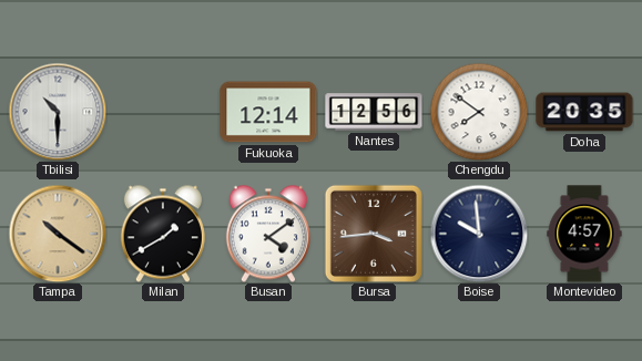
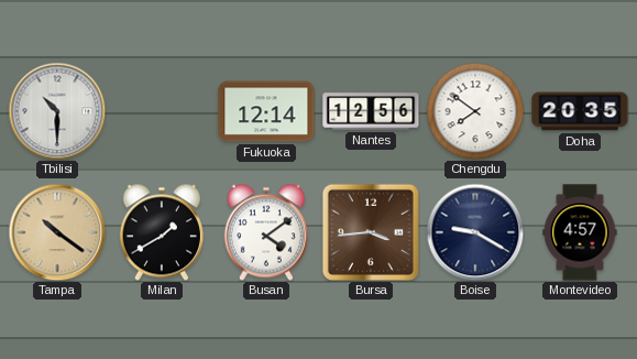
Boise: 9:59 -> 9:20 (475, 232)
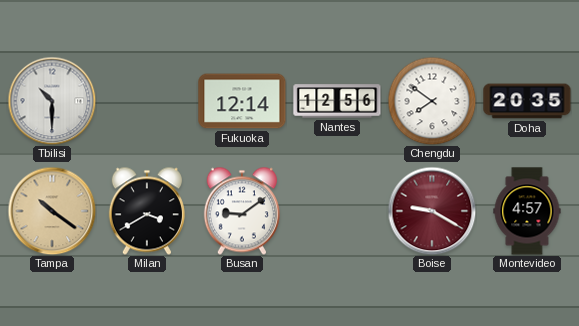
Milan: 1:40 -> 3:40 (147, 211)
Busan: 4:09 -> 9:09 (242, 211)
Bursa: 3:44 -> none (371, 232)
Boise dial: navy -> burgundy (432, 211)
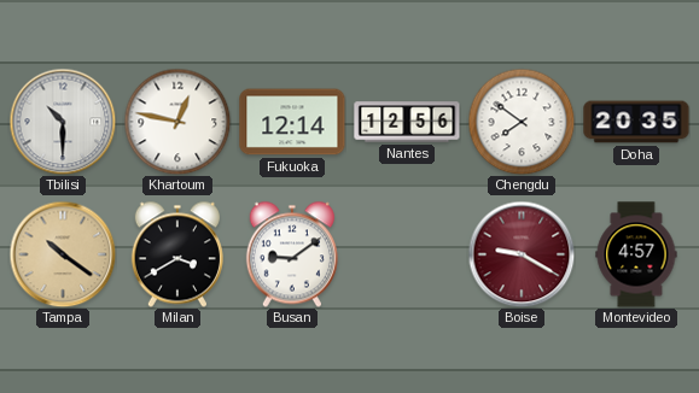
Khartoum: none -> 12:47 (177, 122)
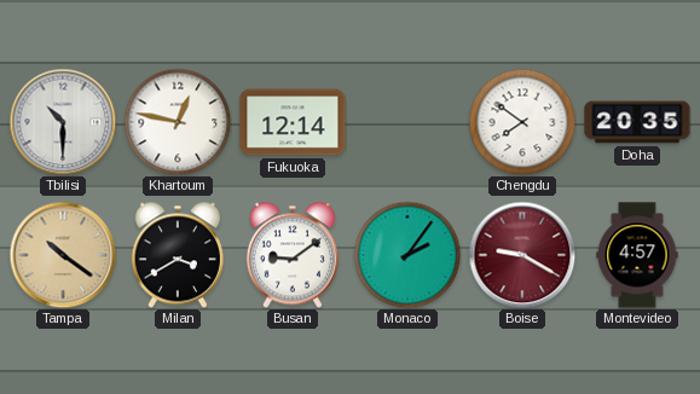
Nantes: 12:56 -> none (407, 122)
Monaco: none -> 2:06 (407, 255)
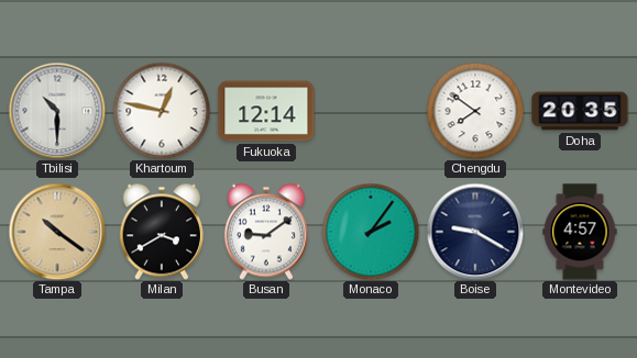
Boise dial: burgundy -> navy (475, 232)
